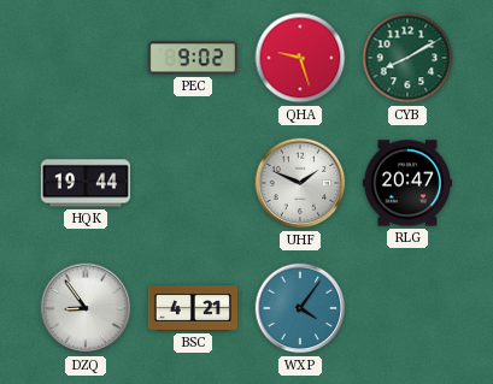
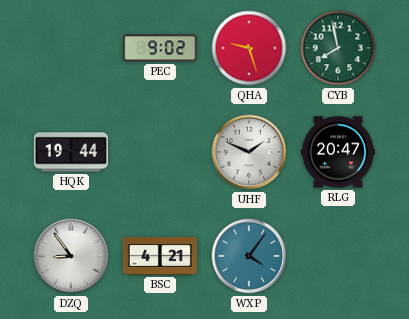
CYB: 8:10 -> 7:58 (338, 48)
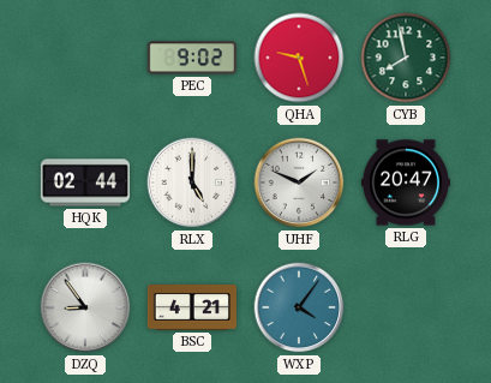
HQK: 19:44 -> 02:44 (85, 182)
RLX: none -> 5:00 (192, 182)
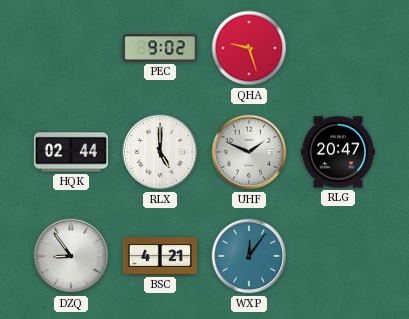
CYB: 7:58 -> none (406, 58)
WXP: 4:06 -> 12:06 (249, 256)
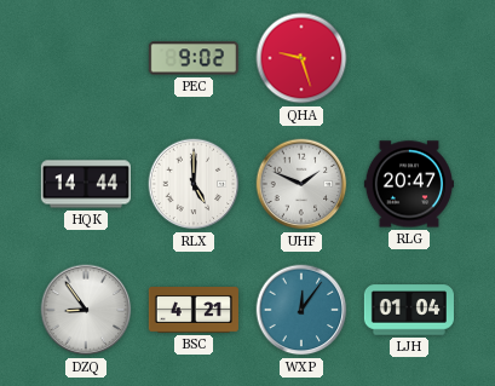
HQK: 02:44 -> 14:44 (86, 184)
LJH: none -> 01:04 (409, 310)
